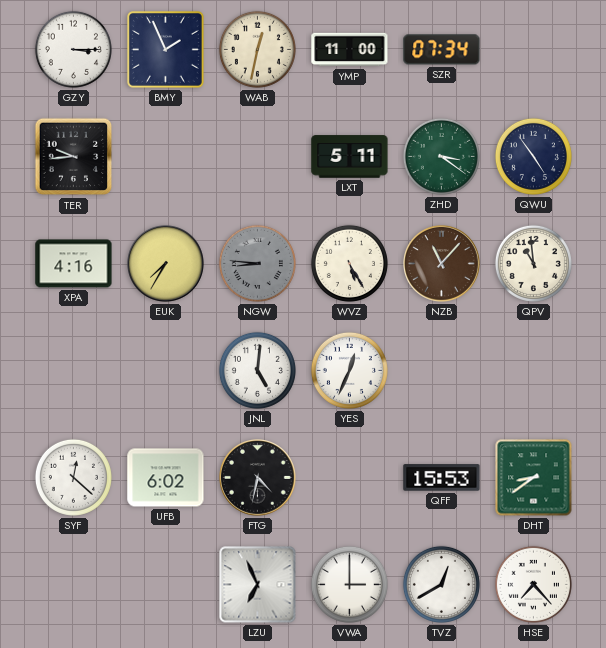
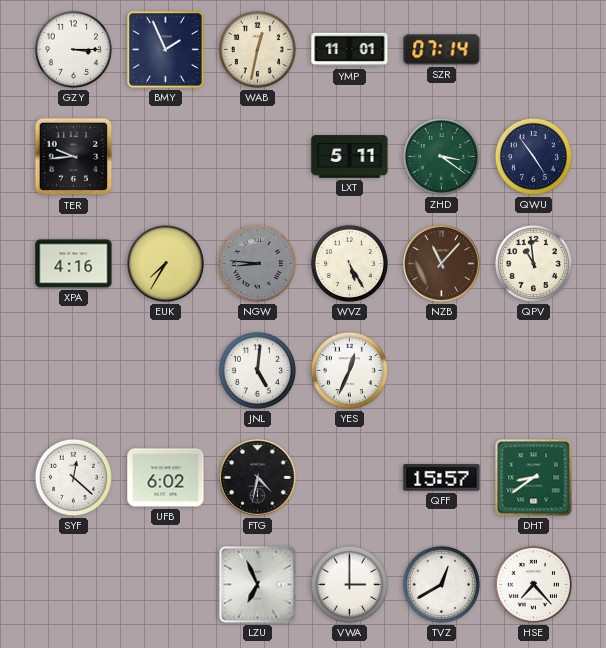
YMP: 11:00 -> 11:01 (350, 50)
SZR: 07:34 -> 07:14 (442, 50)
QFF: 15:53 -> 15:57 (442, 478)
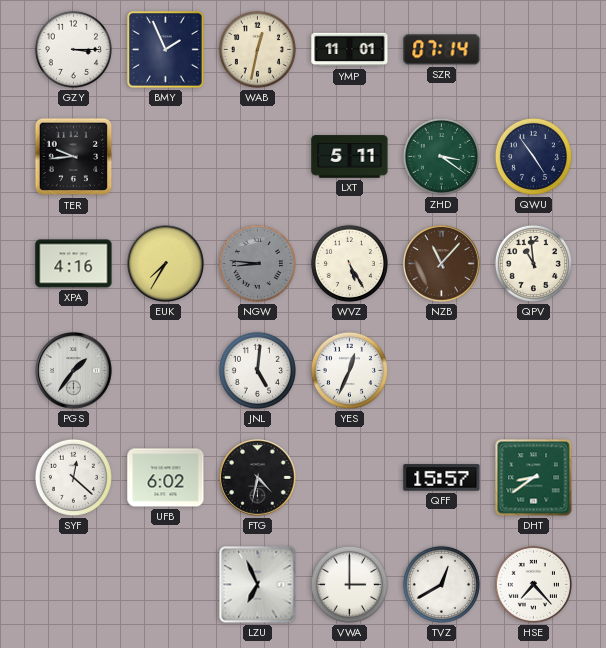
PGS: none -> 1:36 (74, 371)
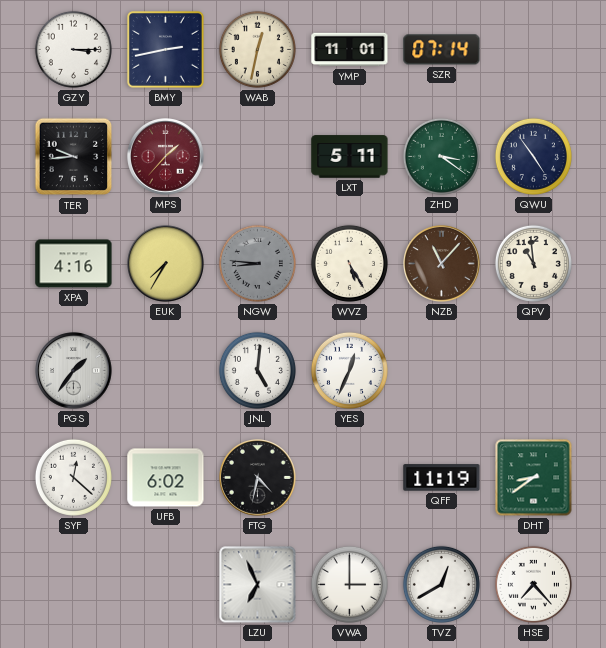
BMY: 1:56 -> 2:43 (165, 49)
MPS: none -> 1:37 (166, 157)
QFF: 15:57 -> 11:19 (442, 478)
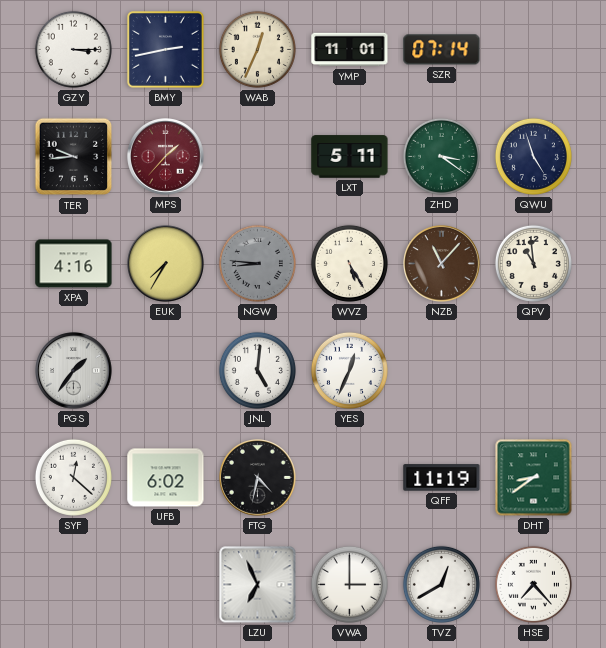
WAB: 12:32 -> 12:34 (257, 49)
QWU: 4:54 -> 4:57 (533, 156)
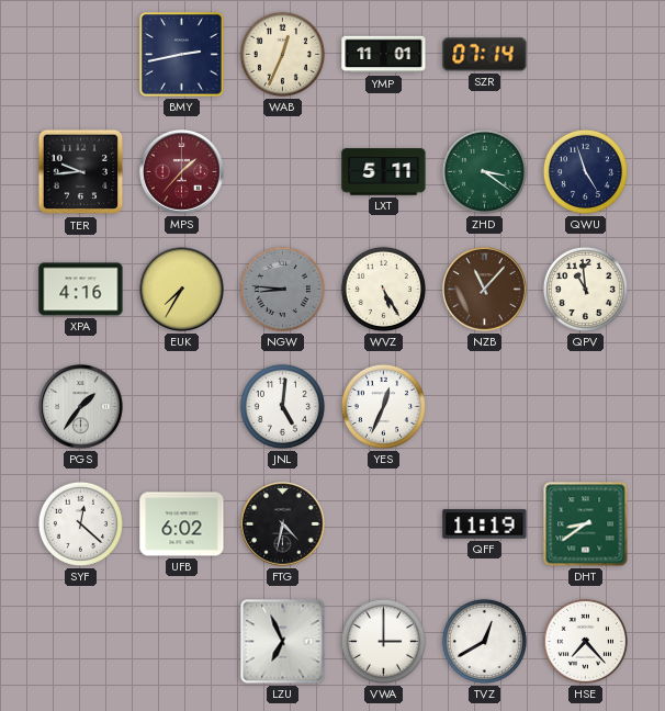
GZY: 3:15 -> none (73, 49)
